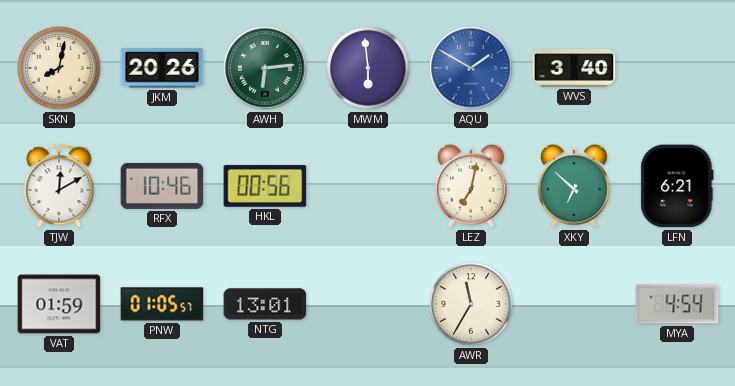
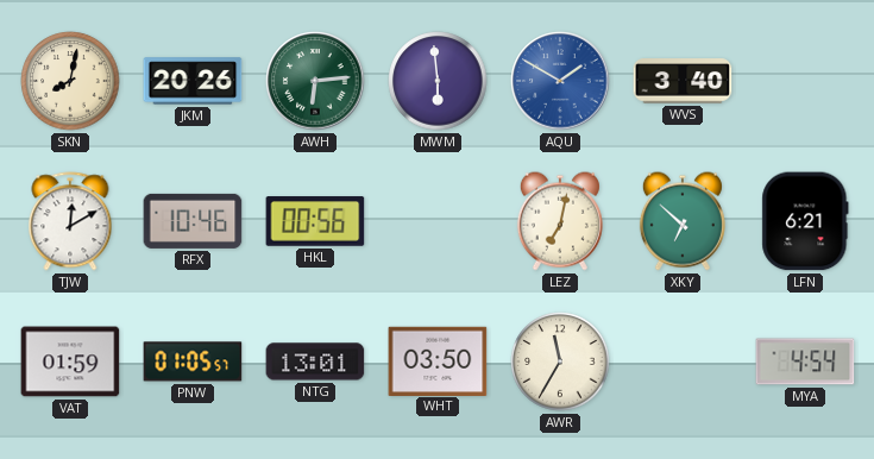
WHT: none -> 03:50 (438, 360)
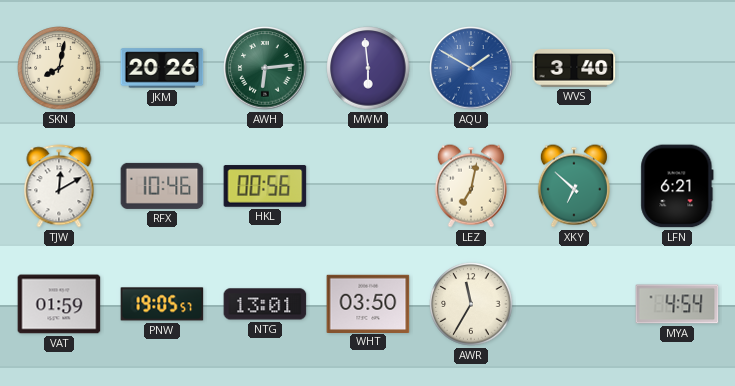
PNW: 01:05 -> 19:05 (162, 304)
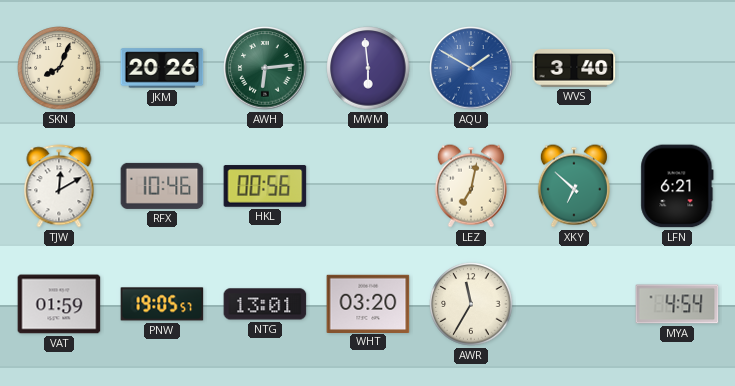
SKN: 8:02 -> 8:04 (59, 68)
WHT: 03:50 -> 03:20 (368, 303)
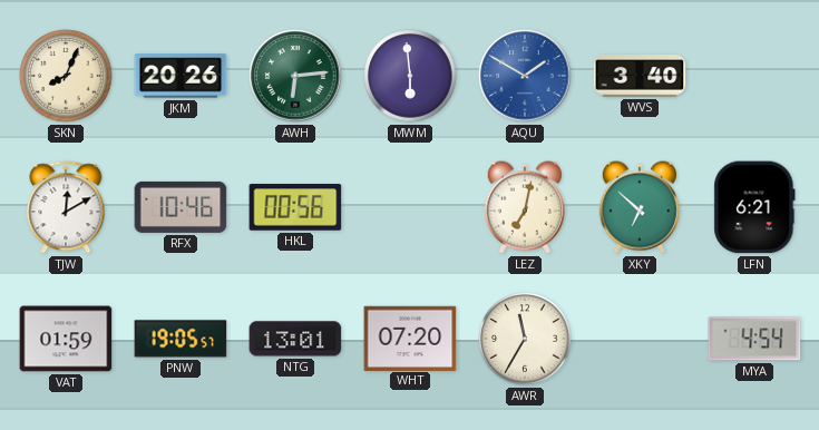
WHT: 03:20 -> 07:20 (410, 338)
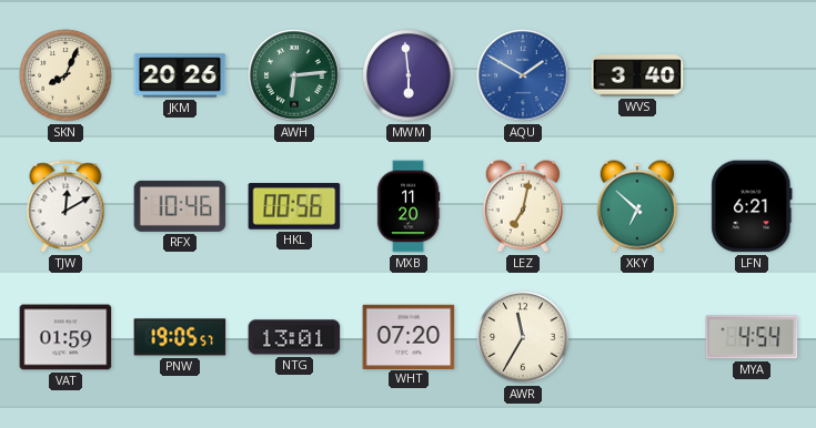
MXB: none -> 11:20 (409, 206)
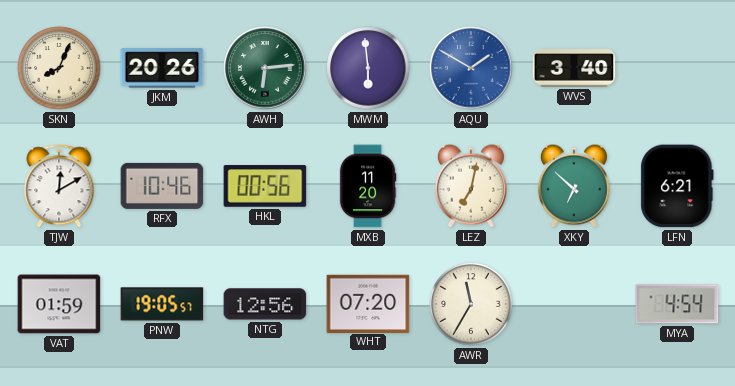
NTG: 13:01 -> 12:56 (265, 304)
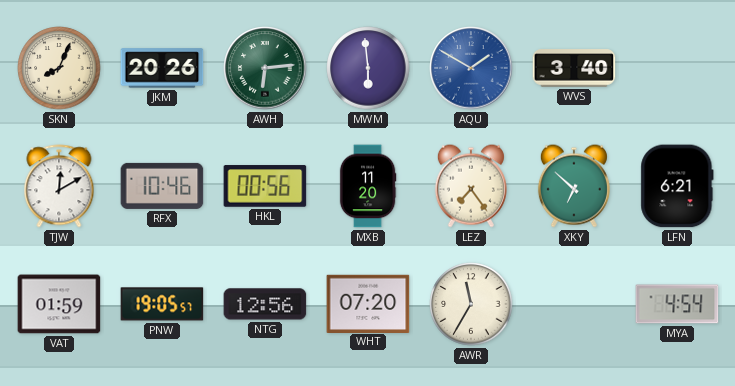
LEZ: 7:02 -> 7:24 (471, 186)
